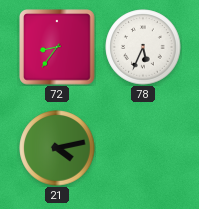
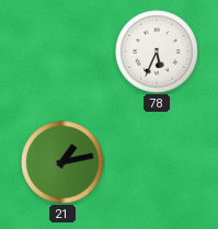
72: 8:36 -> none (57, 47)
21: 4:13 -> 1:13 (62, 162)
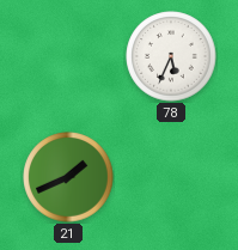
21: 1:13 -> 1:41 (68, 177)
